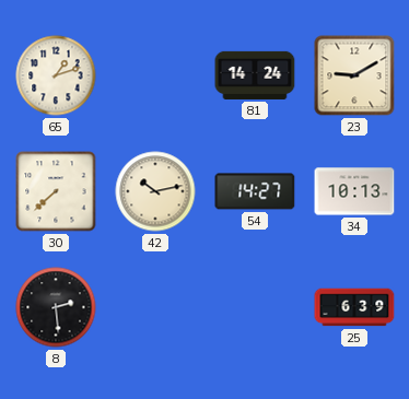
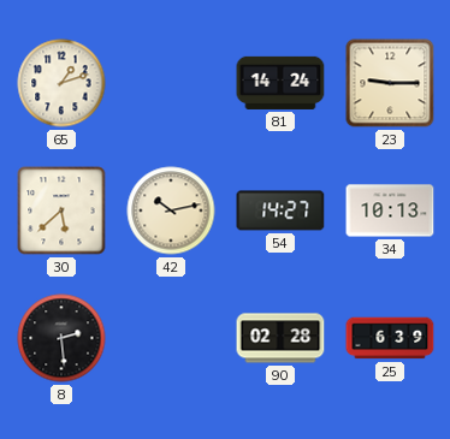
23: 9:10 -> 9:15 (390, 83)
30: 7:38 -> 5:38 (61, 210)
90: none -> 02:28 (280, 338)
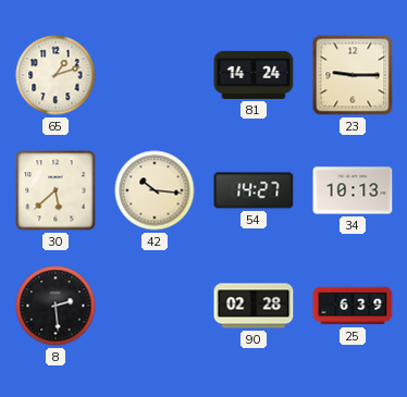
42: 10:13 -> 10:16 (155, 190)
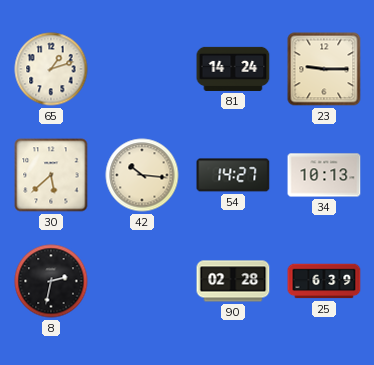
8: 2:29 -> 2:32 (51, 281)
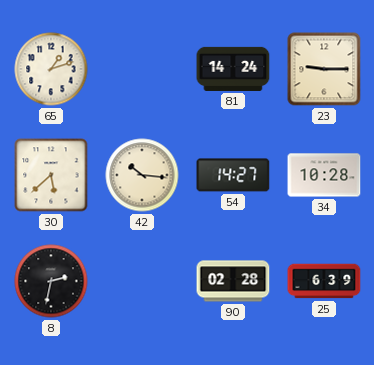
34: 10:13 -> 10:28 (324, 175)
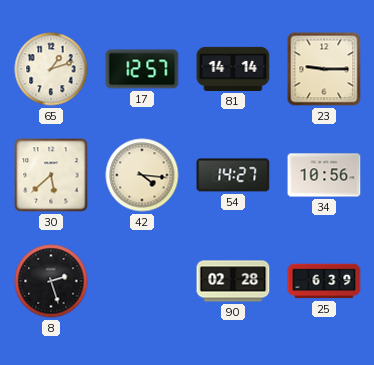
17: none -> 12:57 (142, 69)
81: 14:24 -> 14:14 (233, 69)
42: 10:16 -> 4:16 (142, 175)
34: 10:28 -> 10:56 (324, 175)
8: 2:32 -> 2:27 (51, 281)
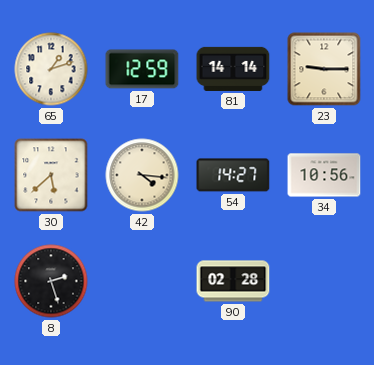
17: 12:57 -> 12:59 (142, 69)
25: 6:39 -> none (324, 281)
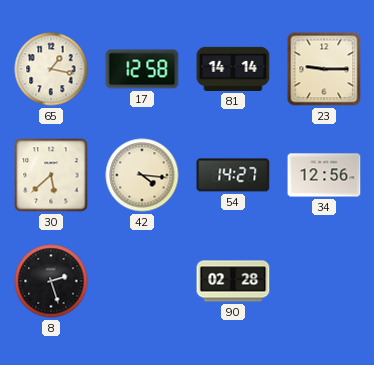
65: 1:12 -> 1:17 (51, 69)
17: 12:59 -> 12:58 (142, 69)
34: 10:56 -> 12:56 (324, 175)
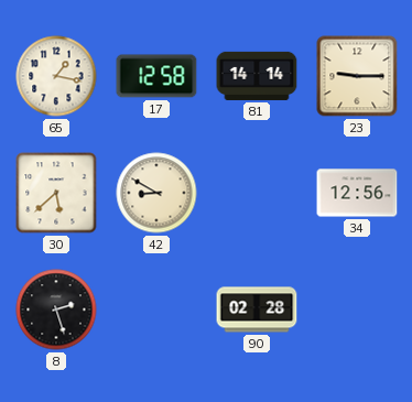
42: 4:16 -> 8:50 (156, 193)
54: 14:27 -> none (233, 175)
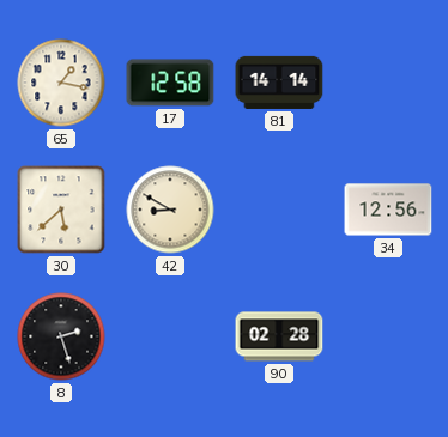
23: 9:15 -> none (357, 76)
